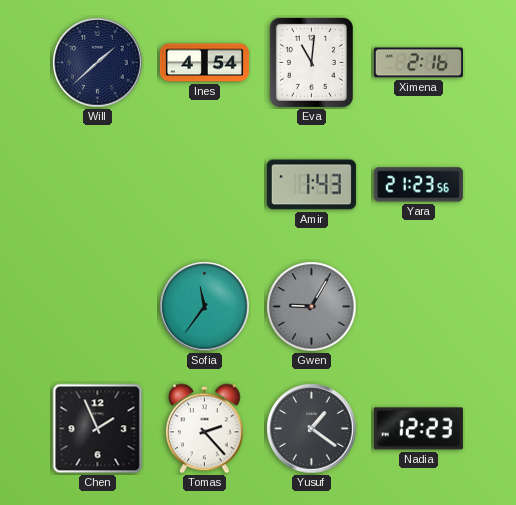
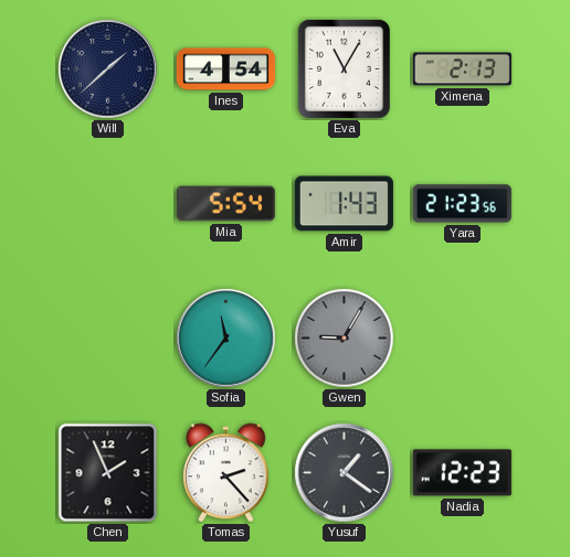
Eva: 11:01 -> 11:05 (344, 68)
Ximena: 2:16 -> 2:13 (462, 69)
Mia: none -> 5:54 (225, 204)
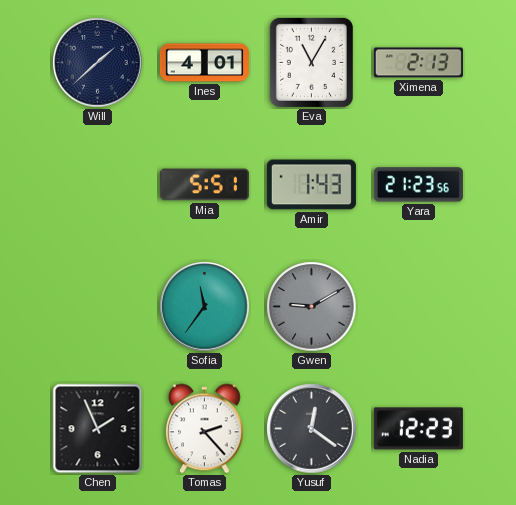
Ines: 4:54 -> 4:01 (204, 63)
Mia: 5:54 -> 5:51 (204, 185)
Gwen: 9:05 -> 9:10 (312, 307)
Yusuf: 1:21 -> 12:21 (312, 429)
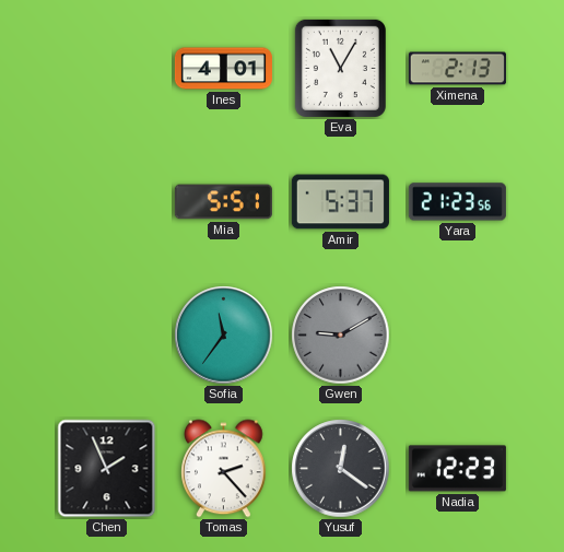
Will: 1:38 -> none (98, 63)
Amir: 1:43 -> 5:37 (340, 202)
